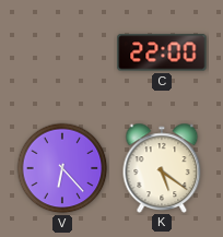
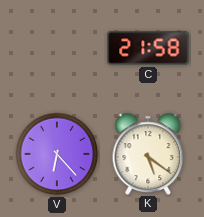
C: 22:00 -> 21:58 (148, 48)
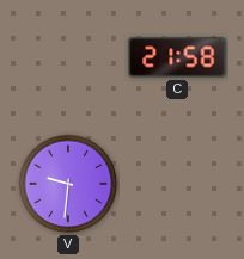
V: 6:23 -> 9:31 (68, 184)
K: 5:21 -> none (148, 153)
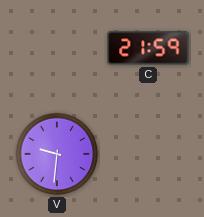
C: 21:58 -> 21:59 (148, 48)
